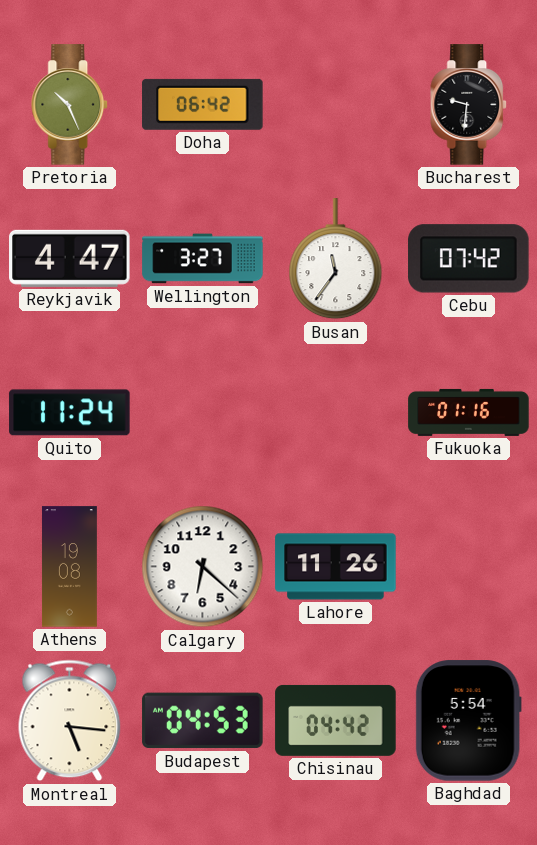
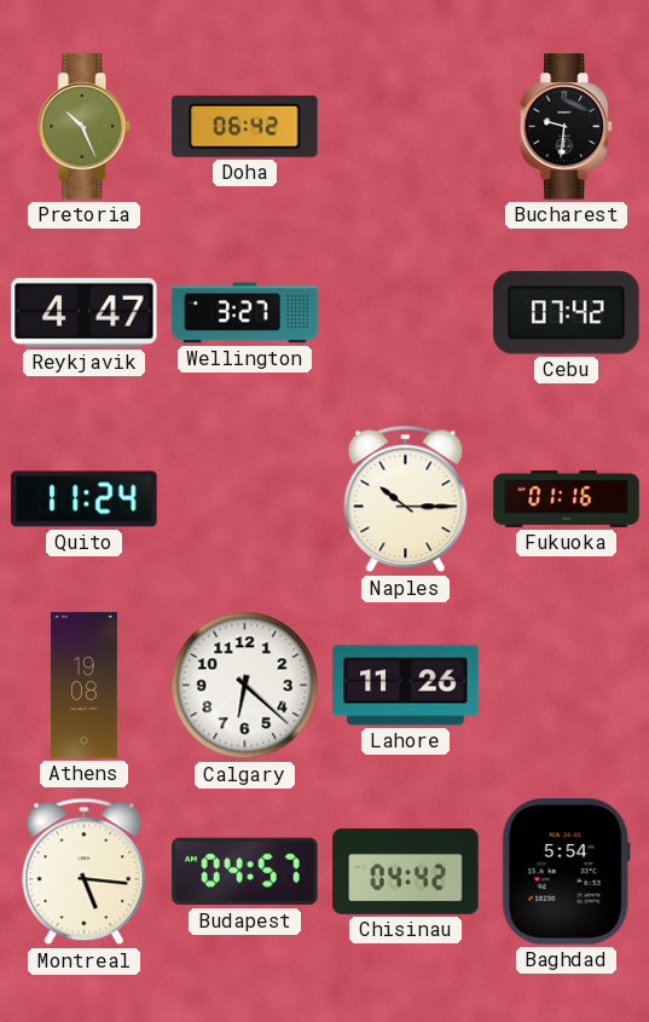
Busan: 11:36 -> none (336, 259)
Naples: none -> 10:15 (406, 500)
Budapest: 04:53 -> 04:57 (245, 872)
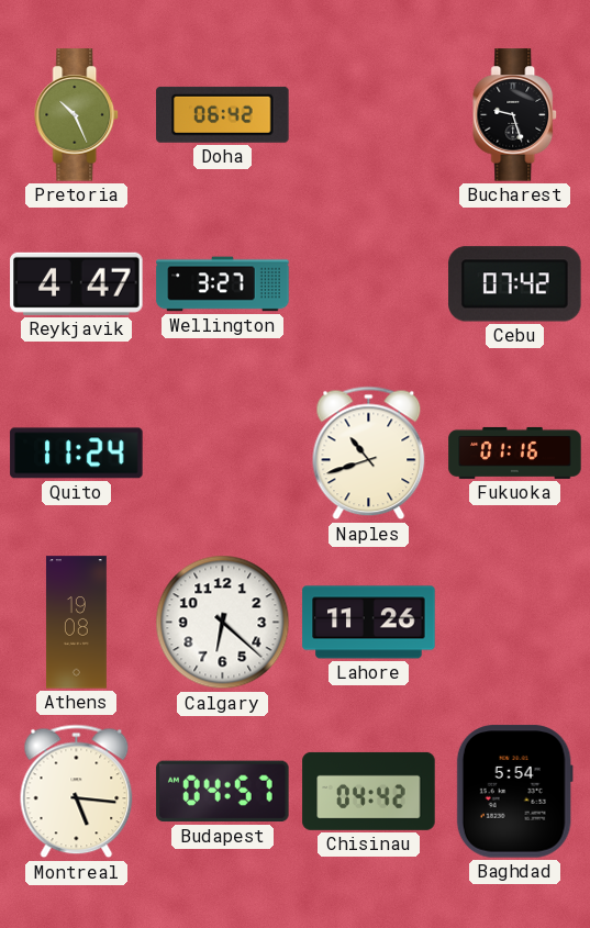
Bucharest: 9:31 -> 9:27 (515, 115)
Naples: 10:15 -> 10:42 (369, 454)
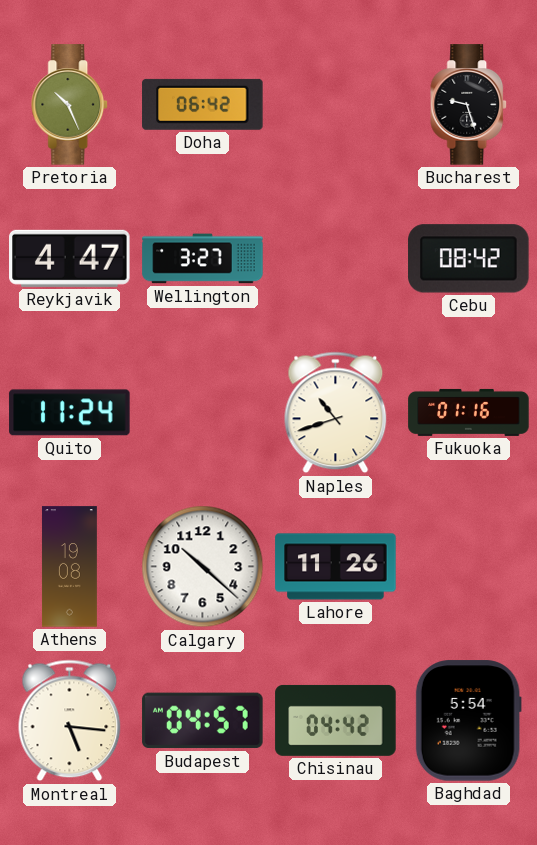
Cebu: 07:42 -> 08:42 (469, 259)
Calgary: 6:22 -> 10:22 (203, 567)
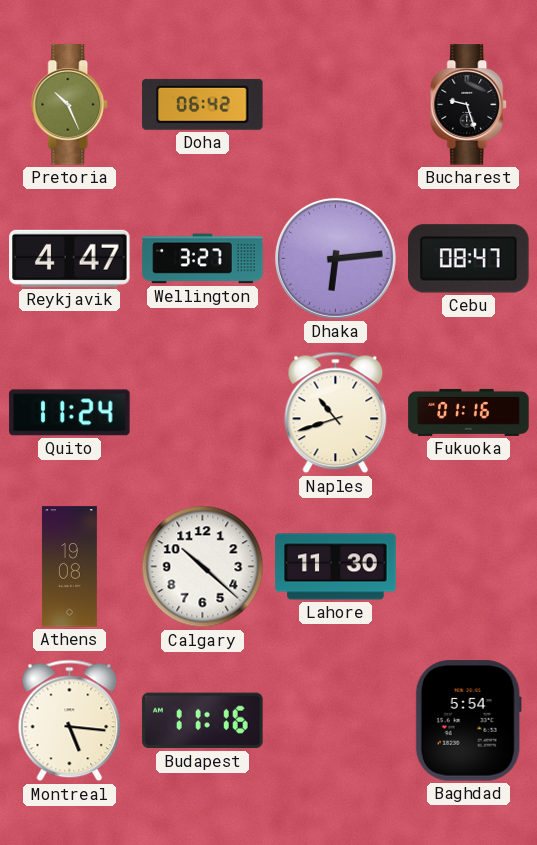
Dhaka: none -> 6:14 (335, 258)
Cebu: 08:42 -> 08:47 (469, 259)
Lahore: 11:26 -> 11:30 (336, 567)
Budapest: 04:57 -> 11:16 (203, 721)
Chisinau: 04:42 -> none (336, 720)
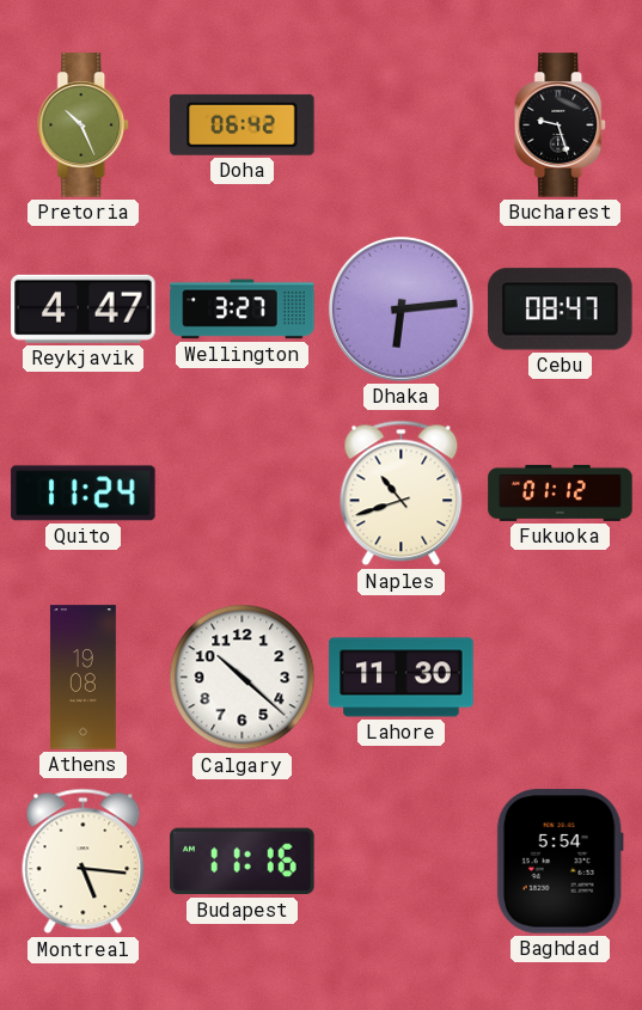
Fukuoka: 01:16 -> 01:12 (561, 492)
